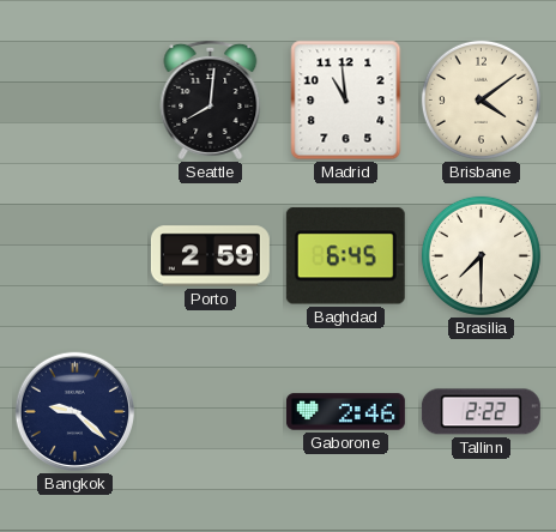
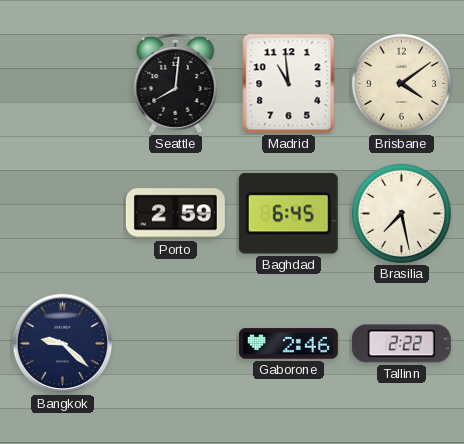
Brasilia: 7:30 -> 7:28 (401, 213)
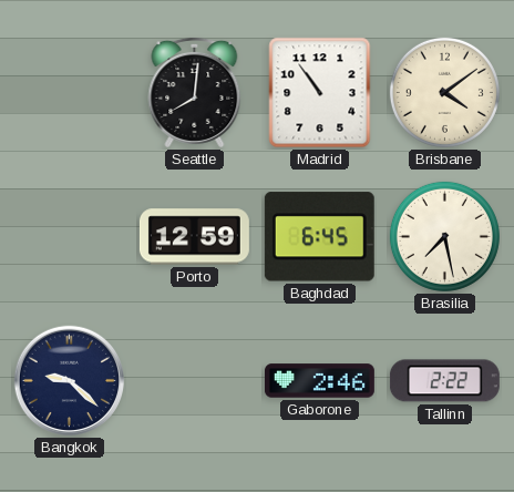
Madrid: 10:59 -> 10:54 (320, 93)
Porto: 2:59 -> 12:59 (194, 237)
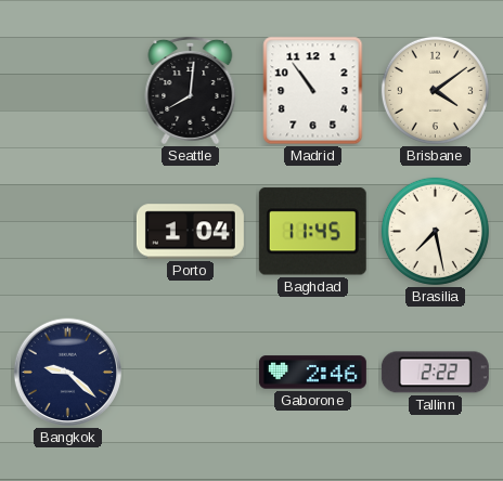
Porto: 12:59 -> 1:04 (190, 232)
Baghdad: 6:45 -> 11:45 (312, 232)
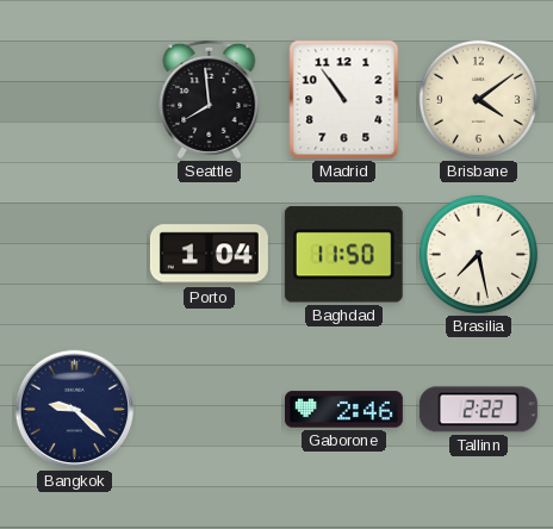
Seattle: 8:01 -> 7:59 (210, 99)
Baghdad: 11:45 -> 11:50 (343, 255)
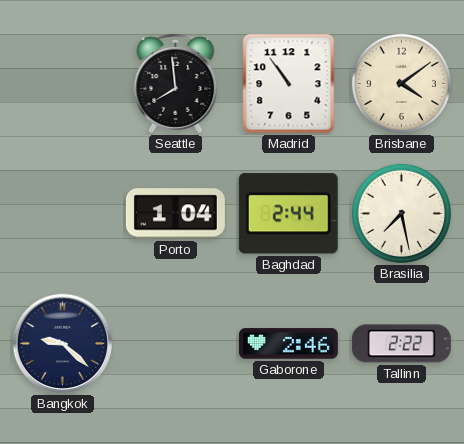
Baghdad: 11:50 -> 2:44 (288, 214)
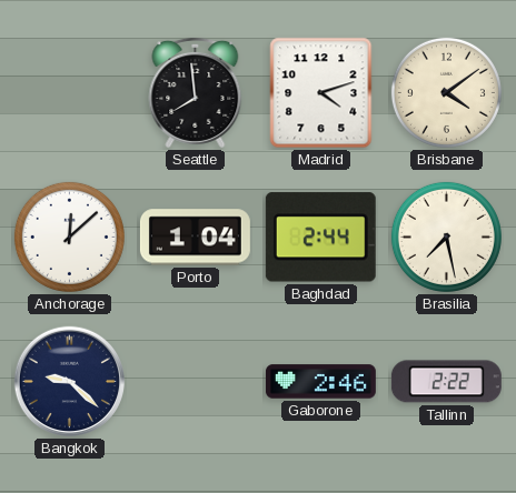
Madrid: 10:54 -> 4:12 (321, 93)
Anchorage: none -> 12:08 (69, 237)
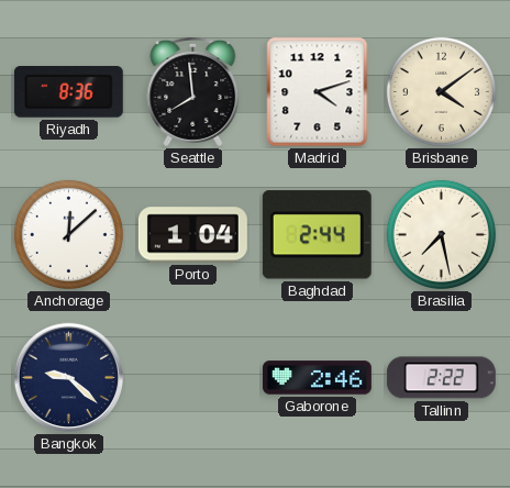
Riyadh: none -> 8:36 (68, 92)
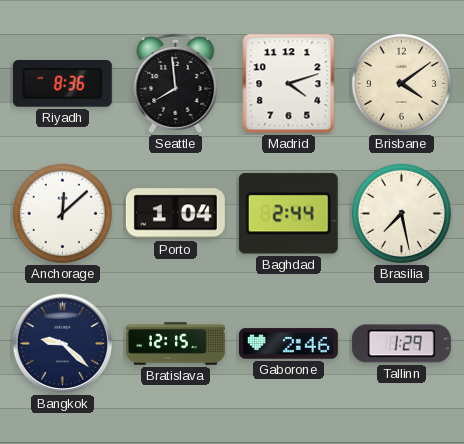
Bratislava: none -> 12:15 (175, 344)
Tallinn: 2:22 -> 1:29 (401, 344)
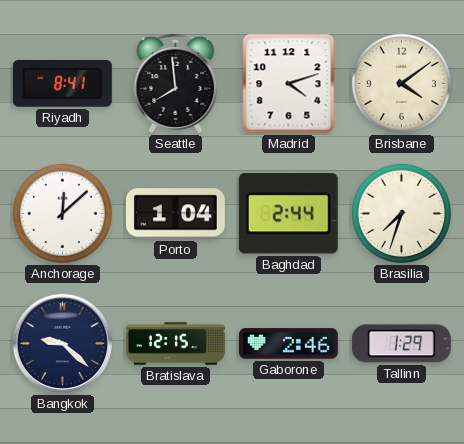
Riyadh: 8:36 -> 8:41 (62, 84)
Brasilia: 7:28 -> 7:33 (401, 213)
